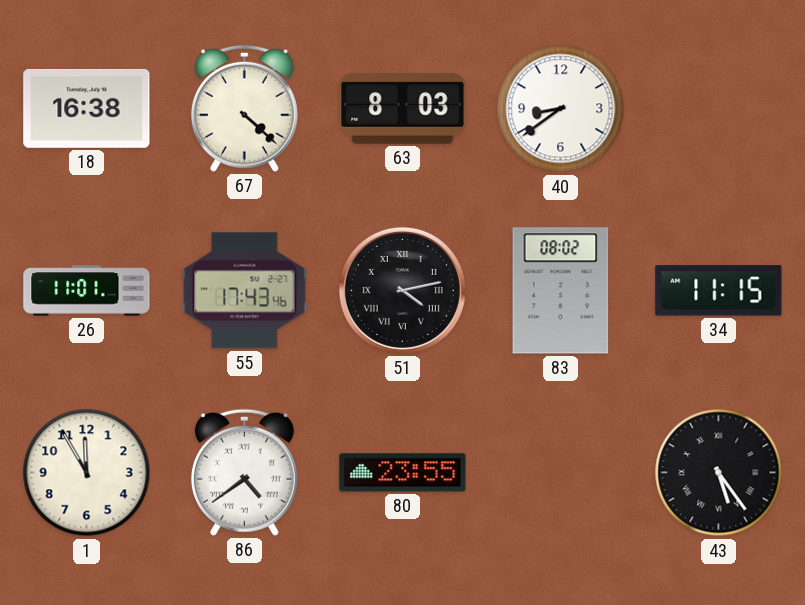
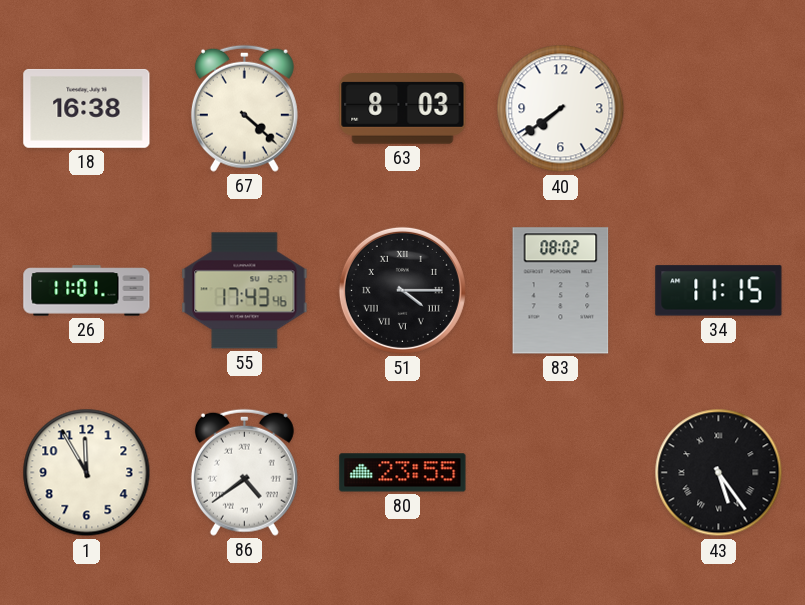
40: 8:39 -> 7:39 (561, 109)
51: 4:13 -> 4:15 (402, 290)
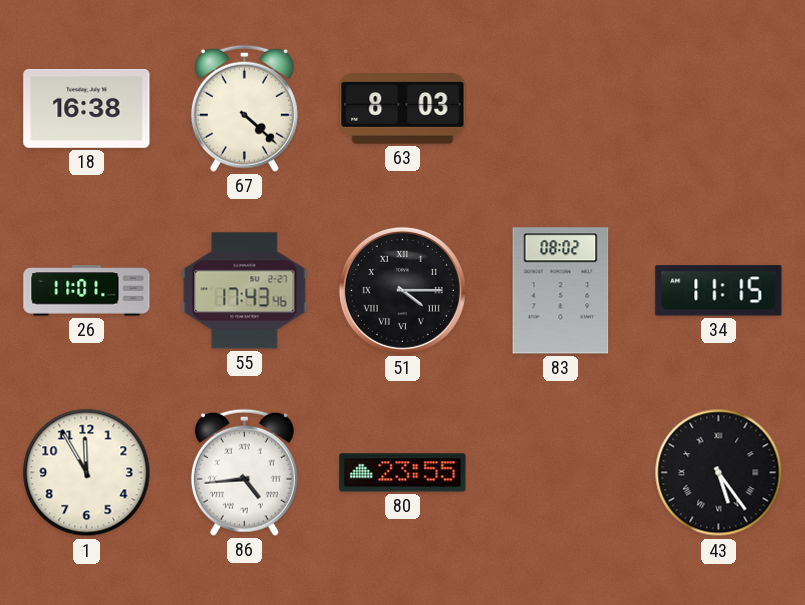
40: 7:39 -> none (561, 109)
86: 4:39 -> 4:44 (244, 472)
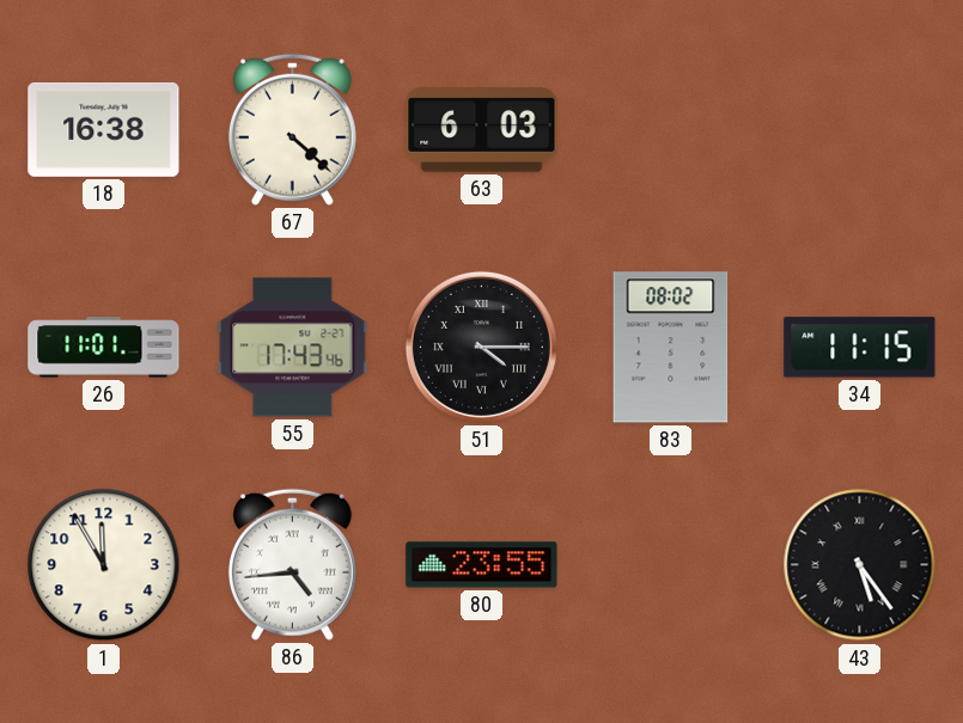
63: 8:03 -> 6:03 (482, 130)
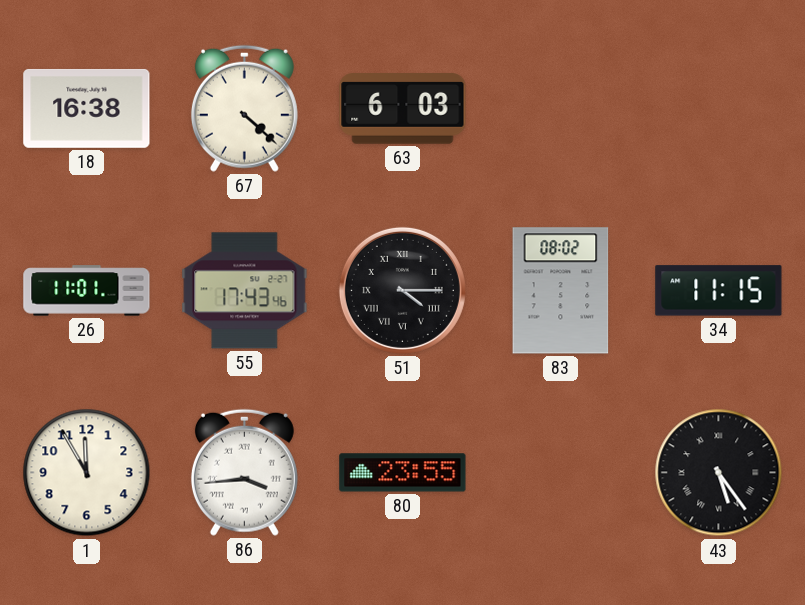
86: 4:44 -> 3:44 (244, 472)
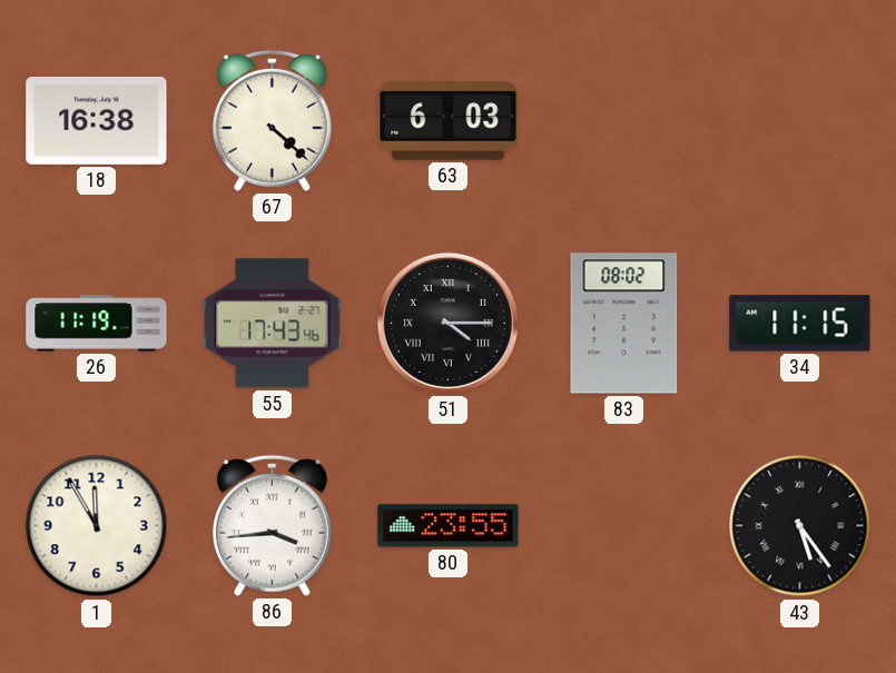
26: 11:01 -> 11:19 (97, 324)
